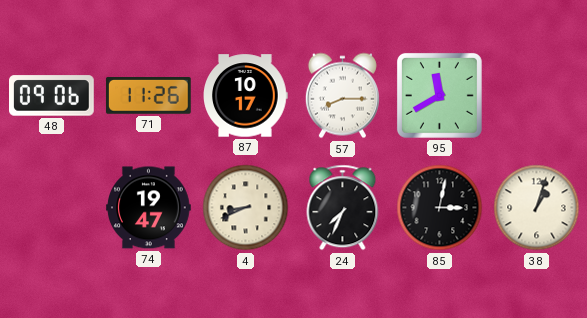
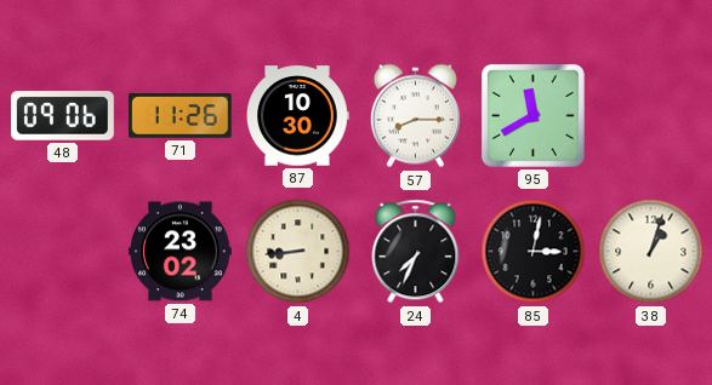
87: 10:17 -> 10:30 (298, 116)
74: 19:47 -> 23:02 (181, 252)
4: 8:41 -> 8:44 (298, 252)
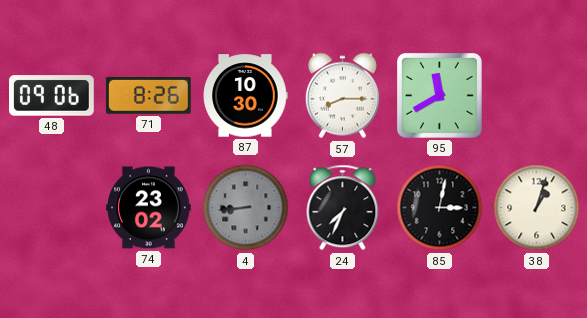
71: 11:26 -> 8:26 (148, 96)
4 dial: cream -> grey (246, 208)
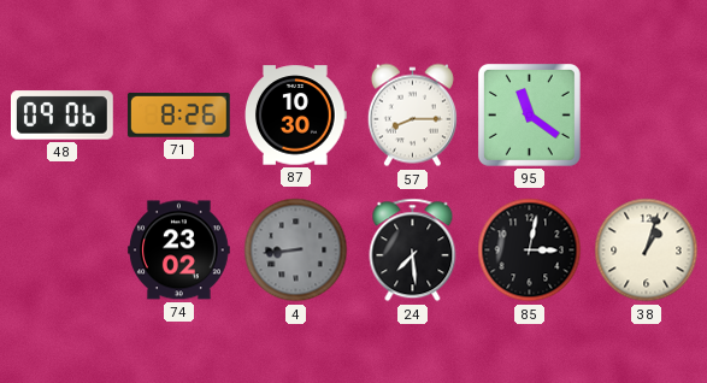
95: 11:40 -> 11:21 (529, 114)
24: 7:34 -> 7:29 (413, 251)
